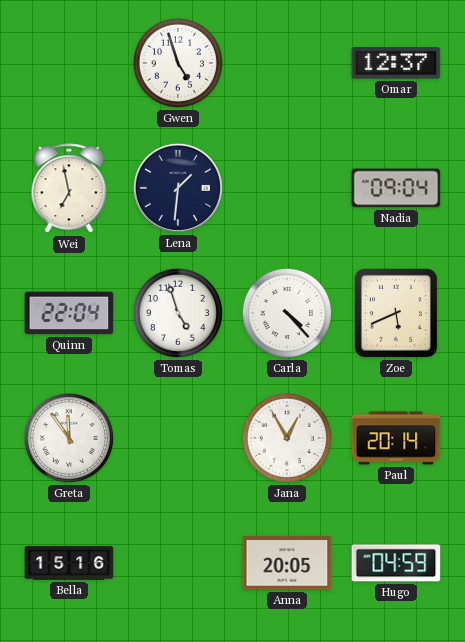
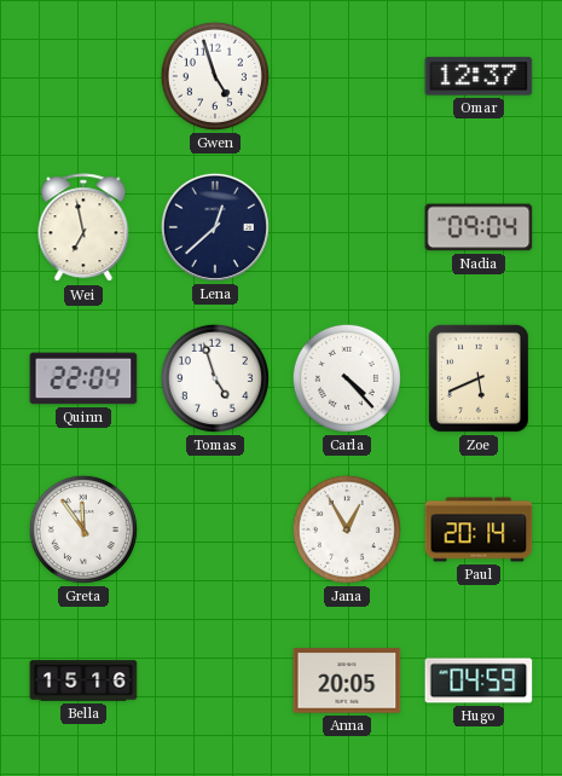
Lena: 1:31 -> 12:38 (215, 227)
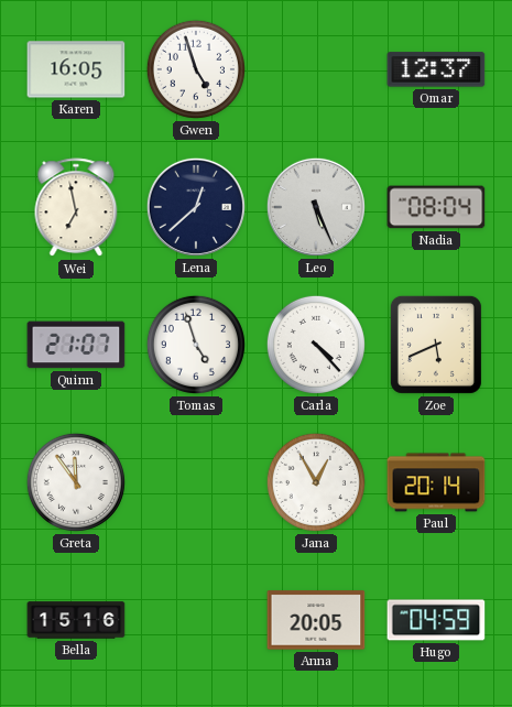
Karen: none -> 16:05 (76, 69)
Leo: none -> 5:26 (316, 207)
Nadia: 09:04 -> 08:04 (436, 207)
Quinn: 22:04 -> 21:07 (76, 345)
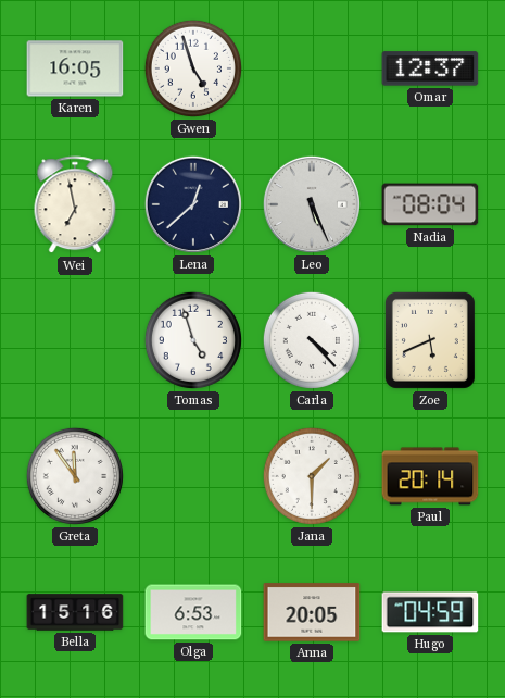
Quinn: 21:07 -> none (76, 345)
Jana: 12:55 -> 1:30 (312, 476)
Olga: none -> 6:53 (193, 612)
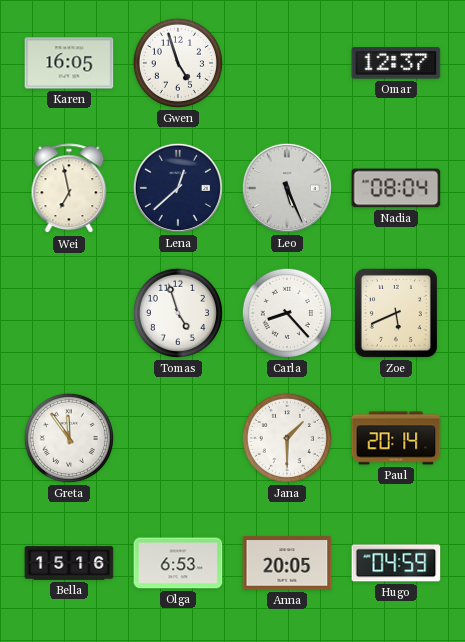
Carla: 4:23 -> 8:23 (287, 313)
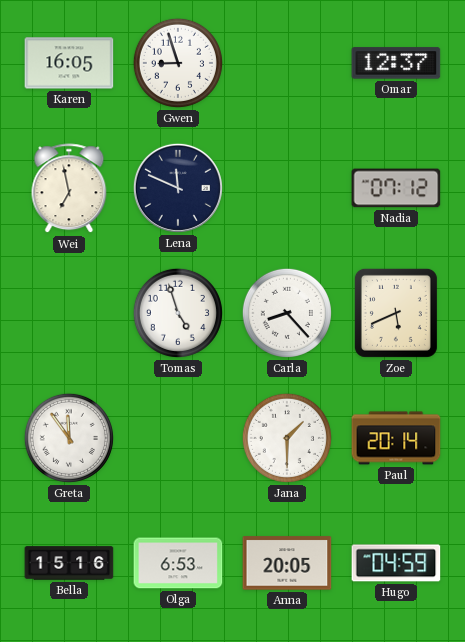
Gwen: 4:57 -> 8:57 (178, 63)
Lena: 12:38 -> 11:49 (178, 188)
Leo: 5:26 -> none (287, 188)
Nadia: 08:04 -> 07:12 (396, 188)
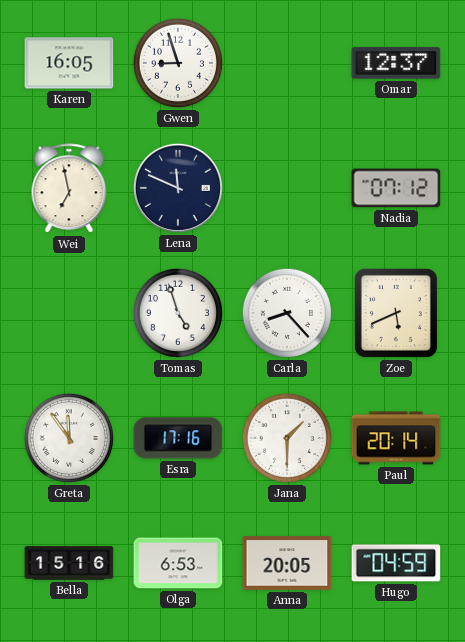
Esra: none -> 17:16 (178, 438)
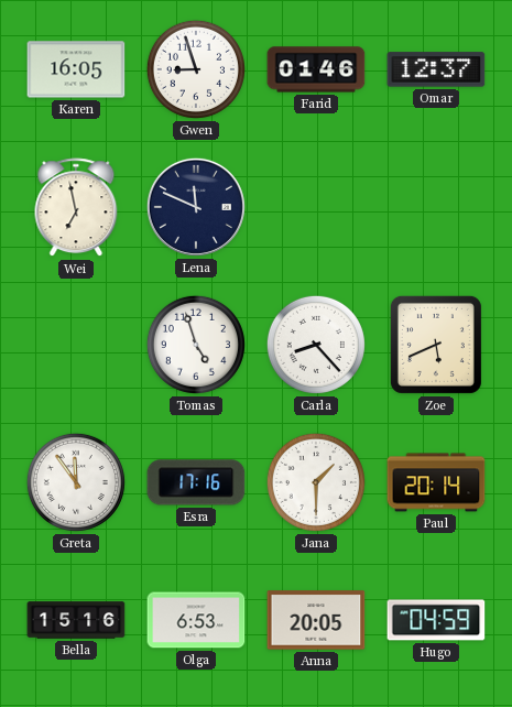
Farid: none -> 01:46 (316, 69)
Nadia: 07:12 -> none (396, 188)
